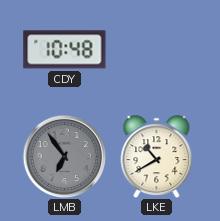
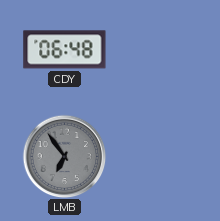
CDY: 10:48 -> 06:48 (65, 50)
LKE: 10:40 -> none (157, 157)
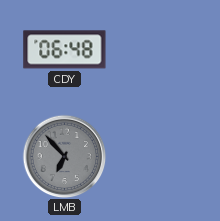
LMB: 6:54 -> 6:53 (64, 156)
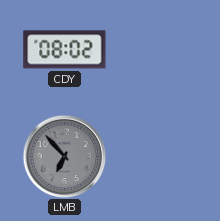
CDY: 06:48 -> 08:02 (65, 50)
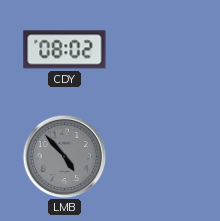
LMB: 6:53 -> 4:53 (64, 156)
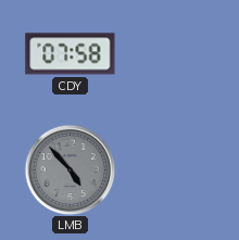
CDY: 08:02 -> 07:58 (71, 54)
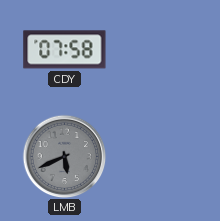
LMB: 4:53 -> 5:41 (64, 156)
